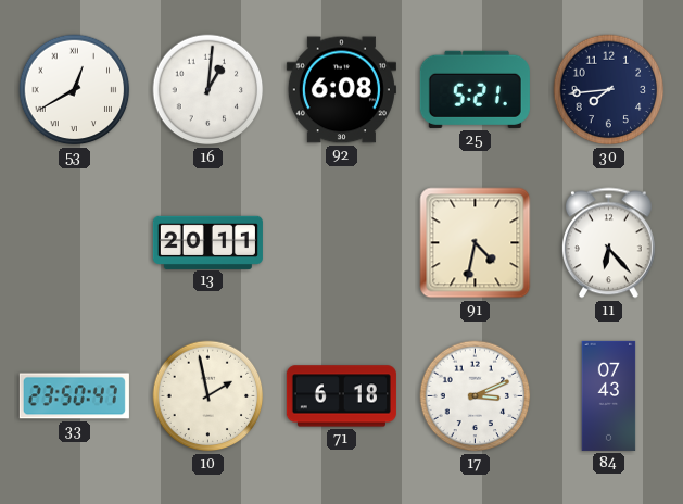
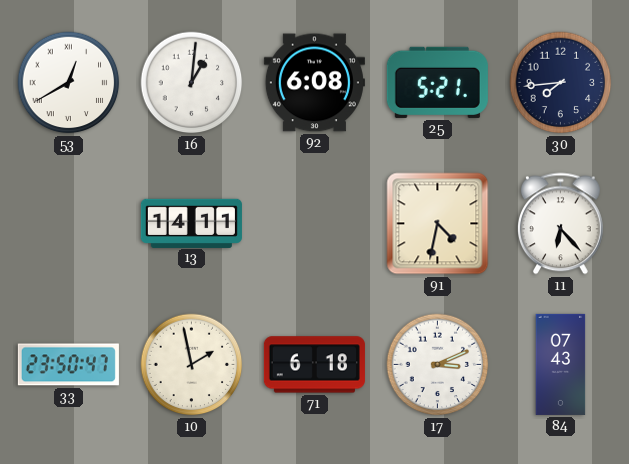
13: 20:11 -> 14:11 (191, 223)
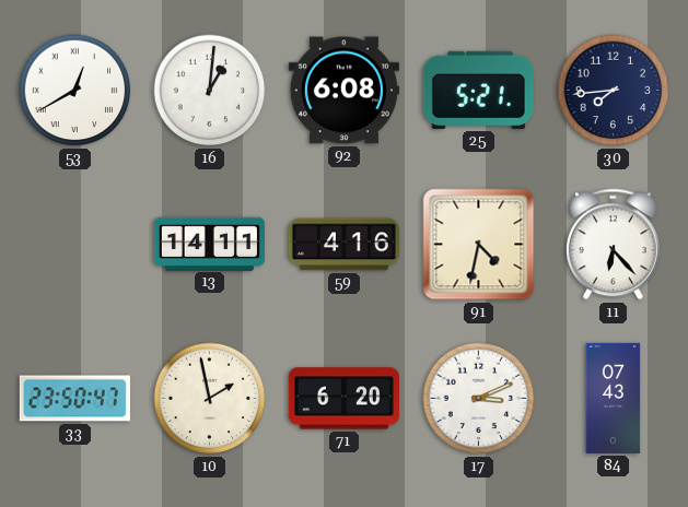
59: none -> 4:16 (343, 245)
71: 6:18 -> 6:20 (343, 399)
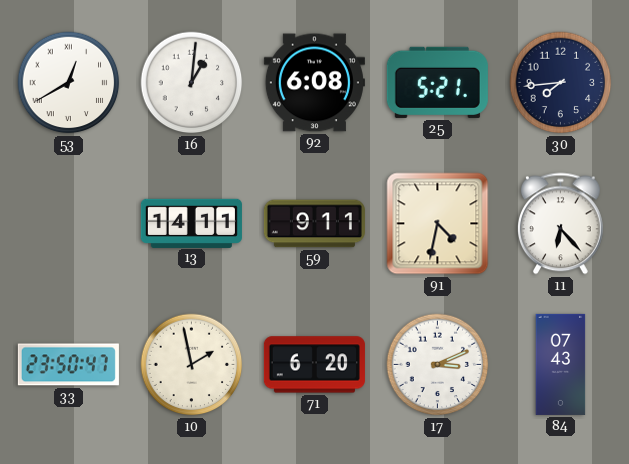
59: 4:16 -> 9:11 (314, 224)
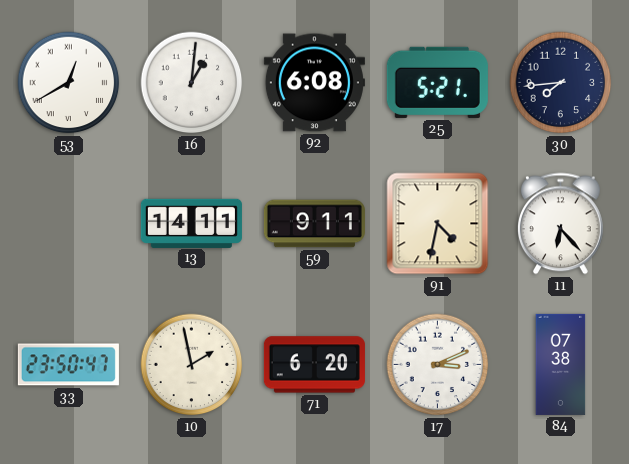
84: 07:43 -> 07:38 (561, 364)
